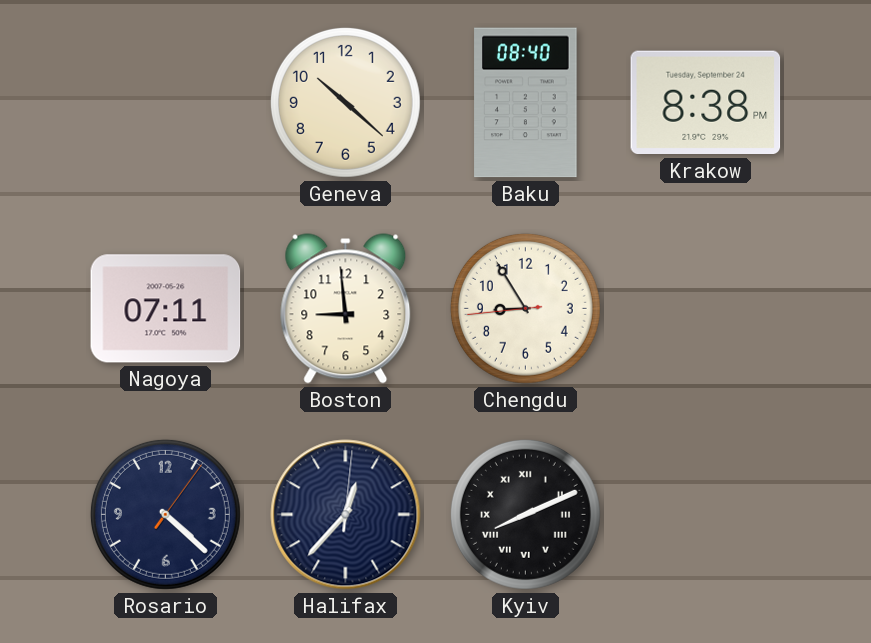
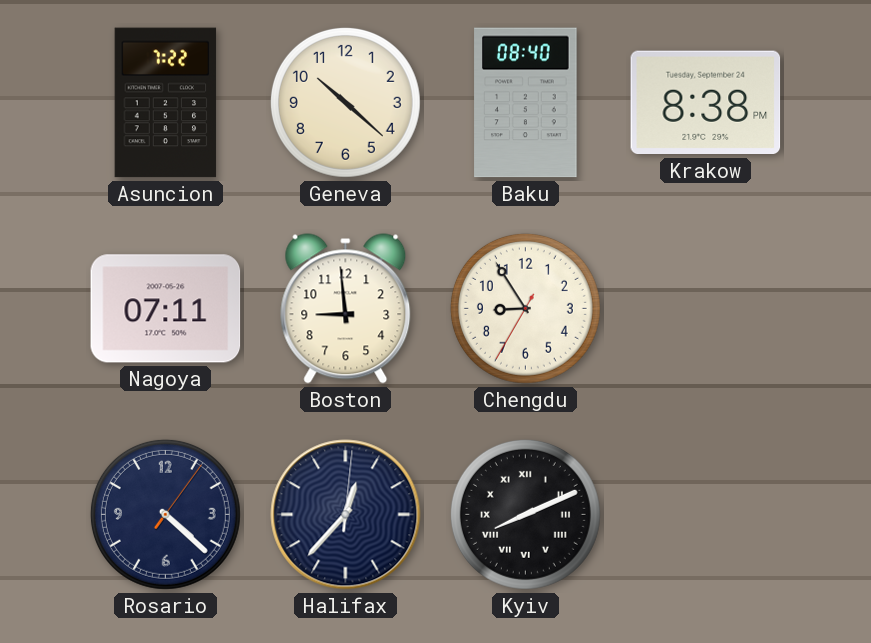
Asuncion: none -> 7:22 (166, 103)
Chengdu: 8:54:44 -> 8:54:35 (525, 308)
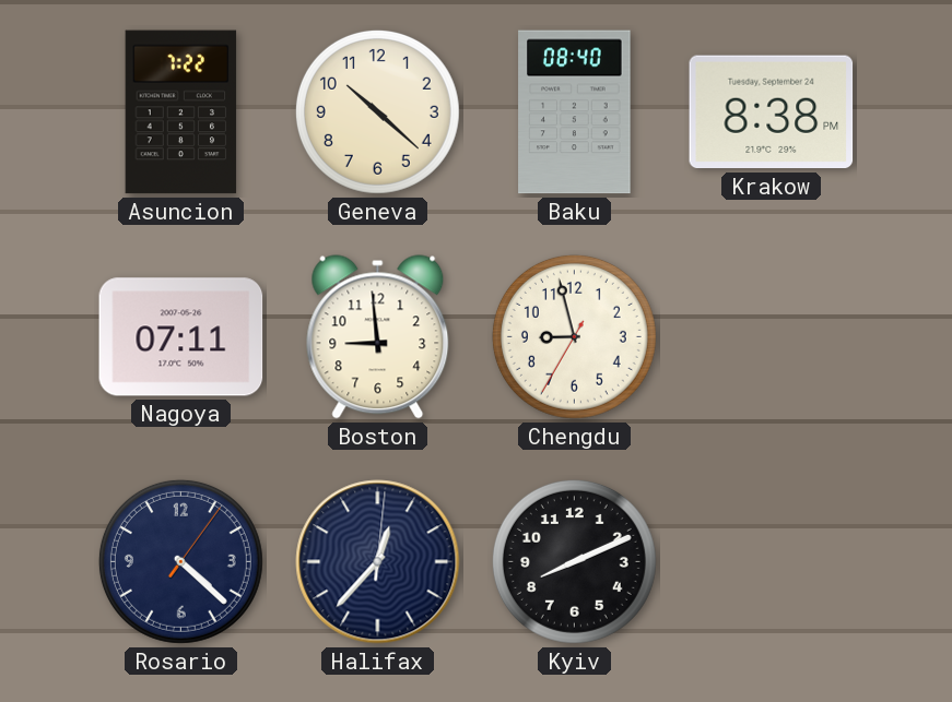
Chengdu: 8:54 -> 8:57 (574, 336)
Kyiv numerals: Roman -> Arabic (574, 561)
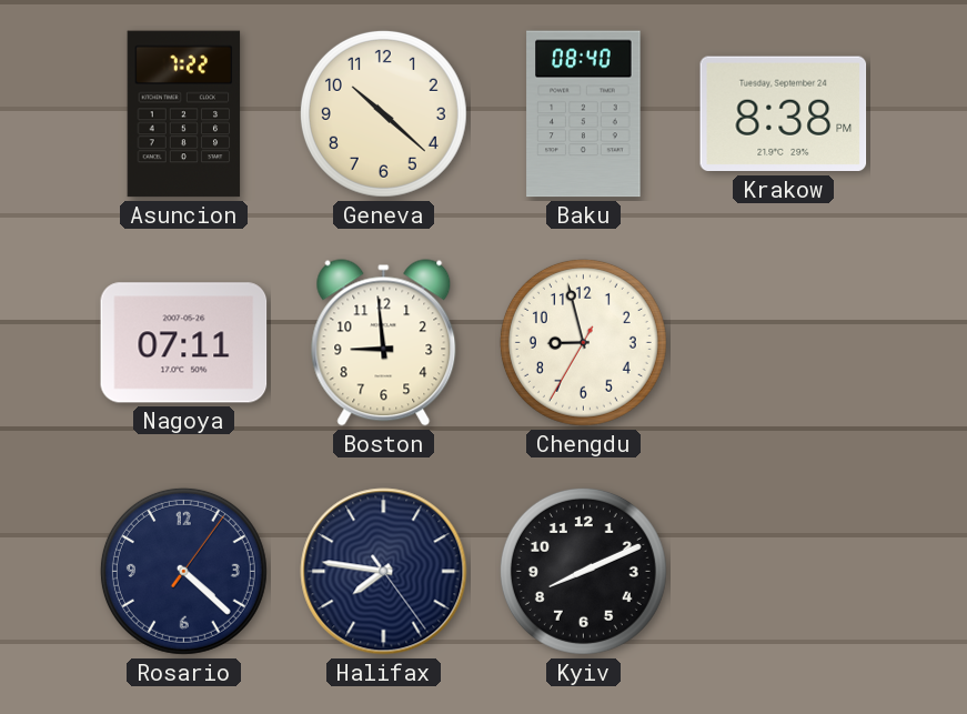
Halifax: 12:37 -> 7:46 (384, 572)
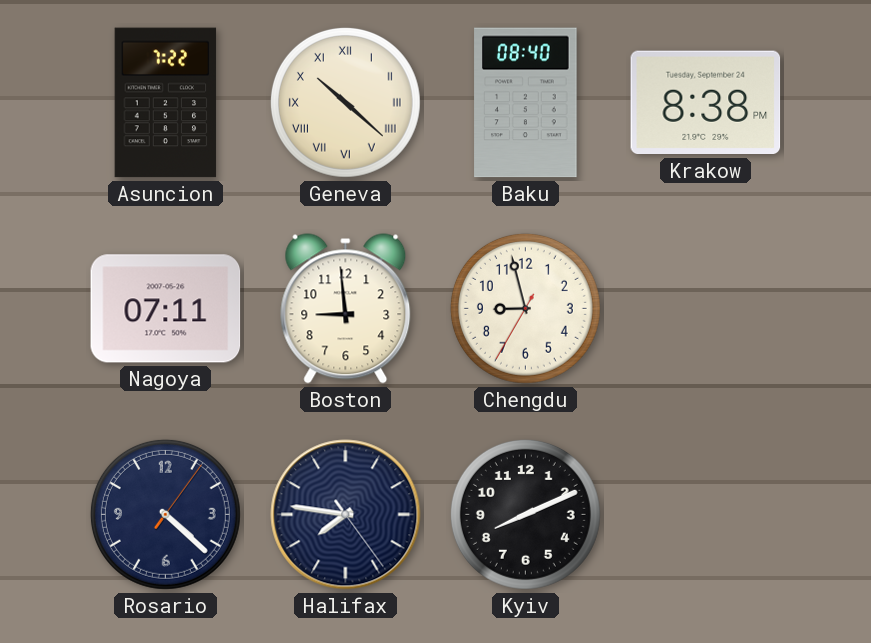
Geneva numerals: Arabic -> Roman (345, 102)
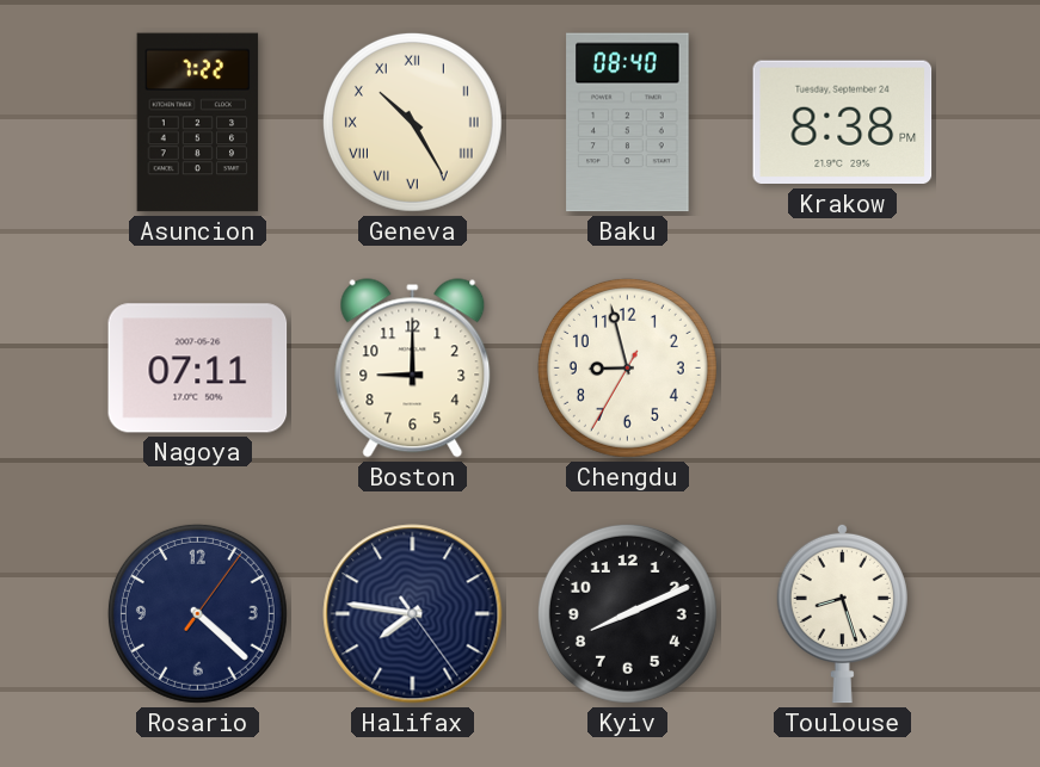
Geneva: 10:22 -> 10:25 (412, 122)
Boston: 8:59 -> 9:00 (413, 369)
Toulouse: none -> 8:27 (842, 613)
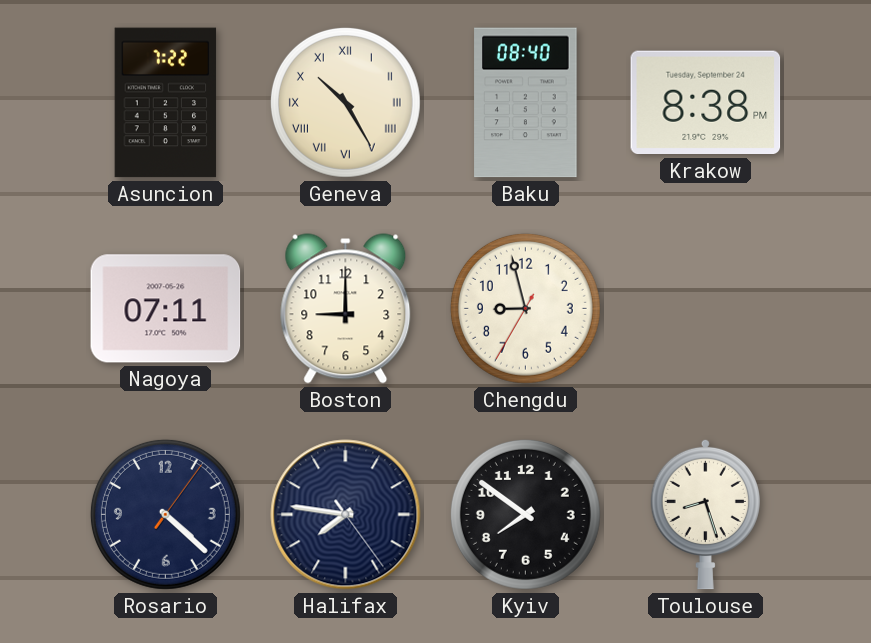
Kyiv: 8:11 -> 7:51 (525, 514)
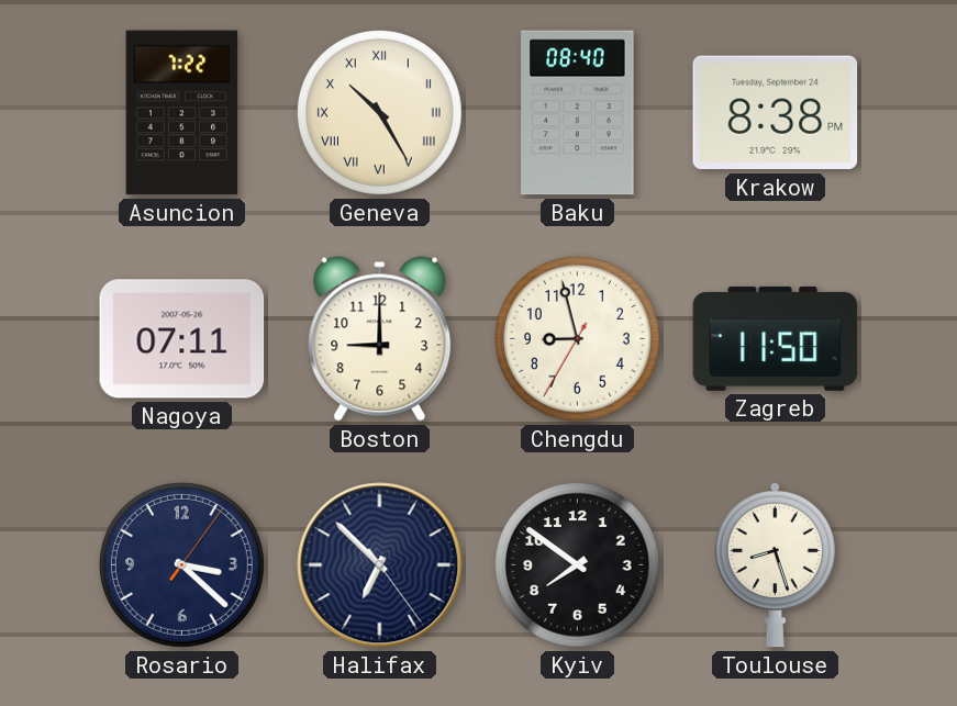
Zagreb: none -> 11:50 (776, 338)
Rosario: 4:22 -> 3:22 (181, 564)
Halifax: 7:46 -> 6:52 (380, 565)
